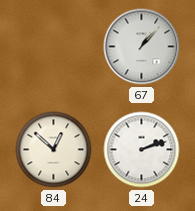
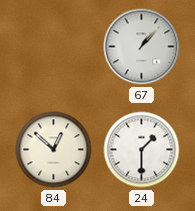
24: 2:12 -> 1:30 (142, 150)
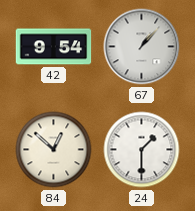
42: none -> 9:54 (54, 47)
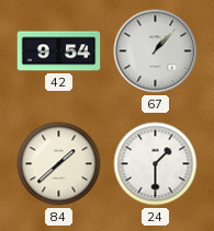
84: 12:52 -> 1:38 (59, 164)
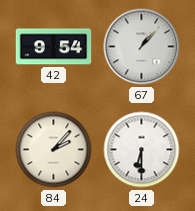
84: 1:38 -> 2:07 (54, 150)
24: 1:30 -> 6:30 (142, 150)
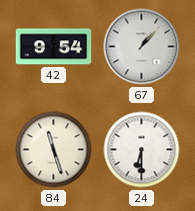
84: 2:07 -> 11:27 (54, 150)
